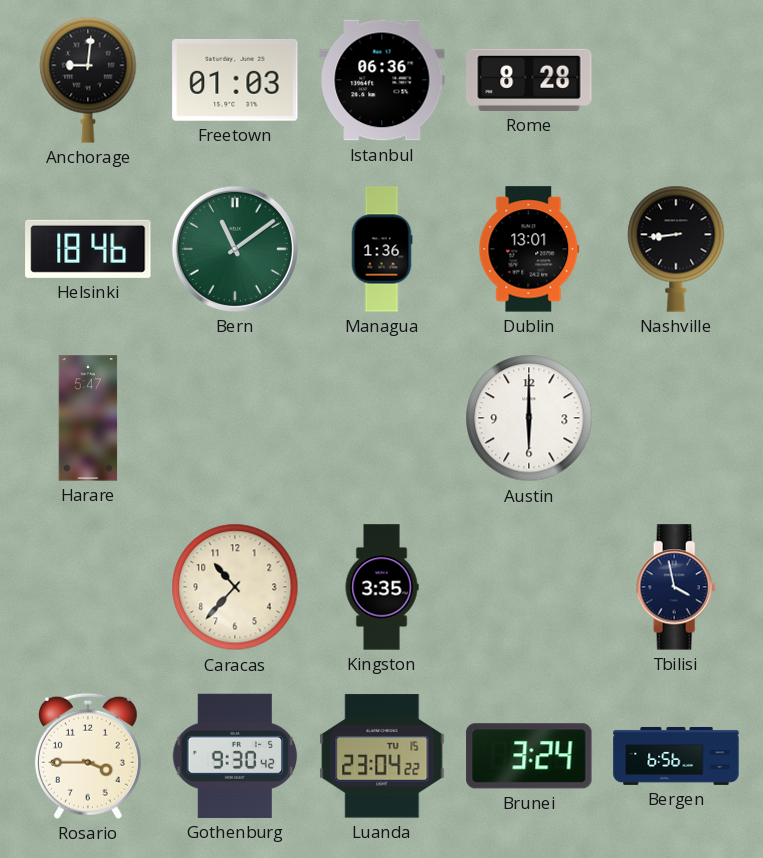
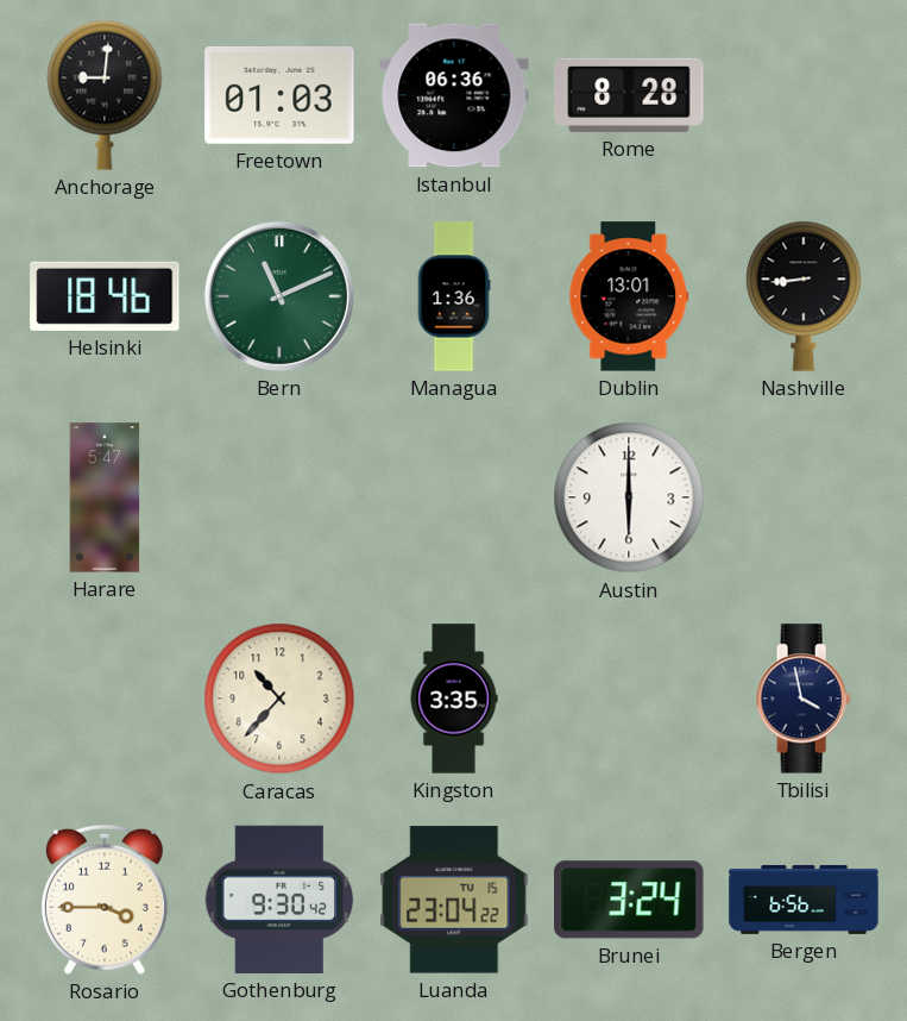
Bern: 11:09 -> 11:11 (279, 296)
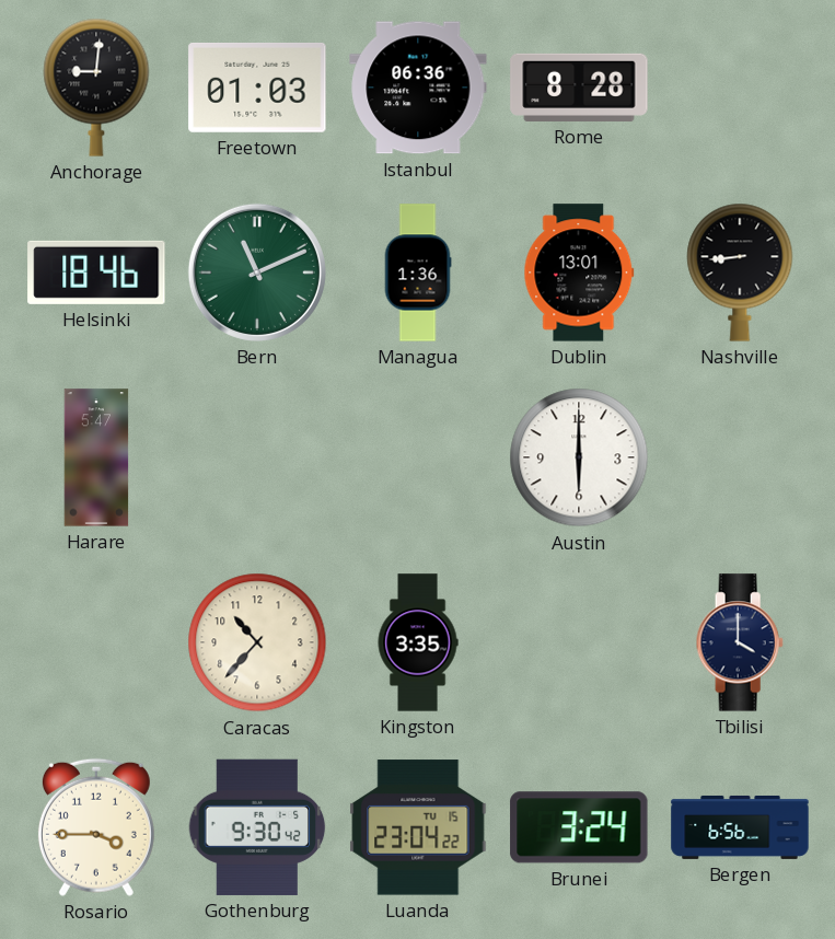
Tbilisi: 3:58 -> 4:00 (740, 642)
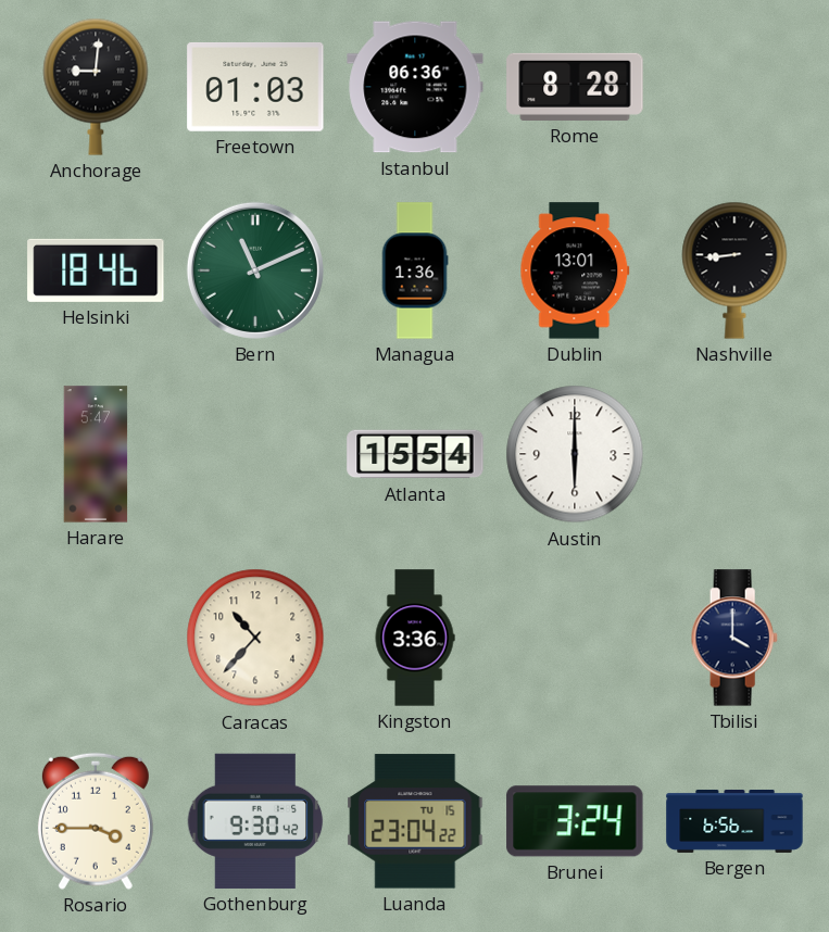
Atlanta: none -> 15:54 (415, 454)
Kingston: 3:35 -> 3:36 (415, 638)
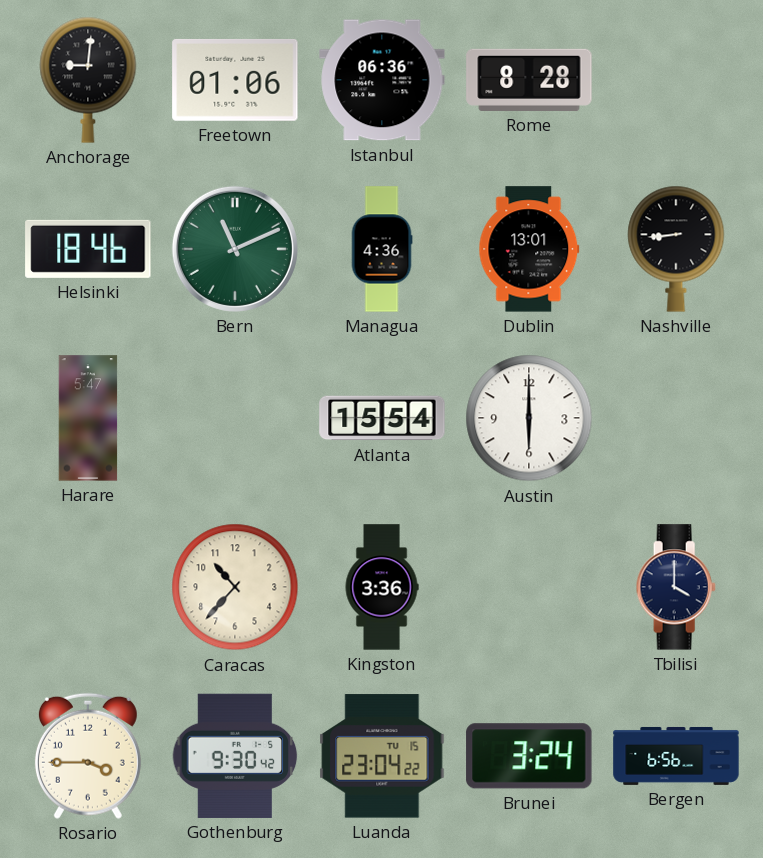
Freetown: 01:03 -> 01:06 (235, 80)
Managua: 1:36 -> 4:36 (382, 249)
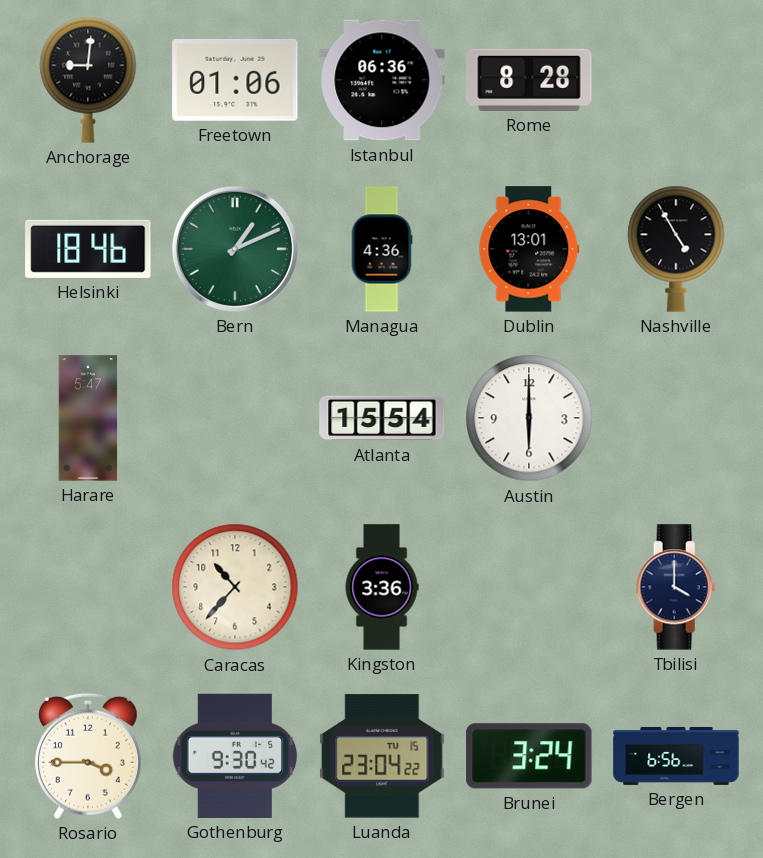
Bern: 11:11 -> 1:11 (235, 249)
Nashville: 8:44 -> 4:55 (676, 249)
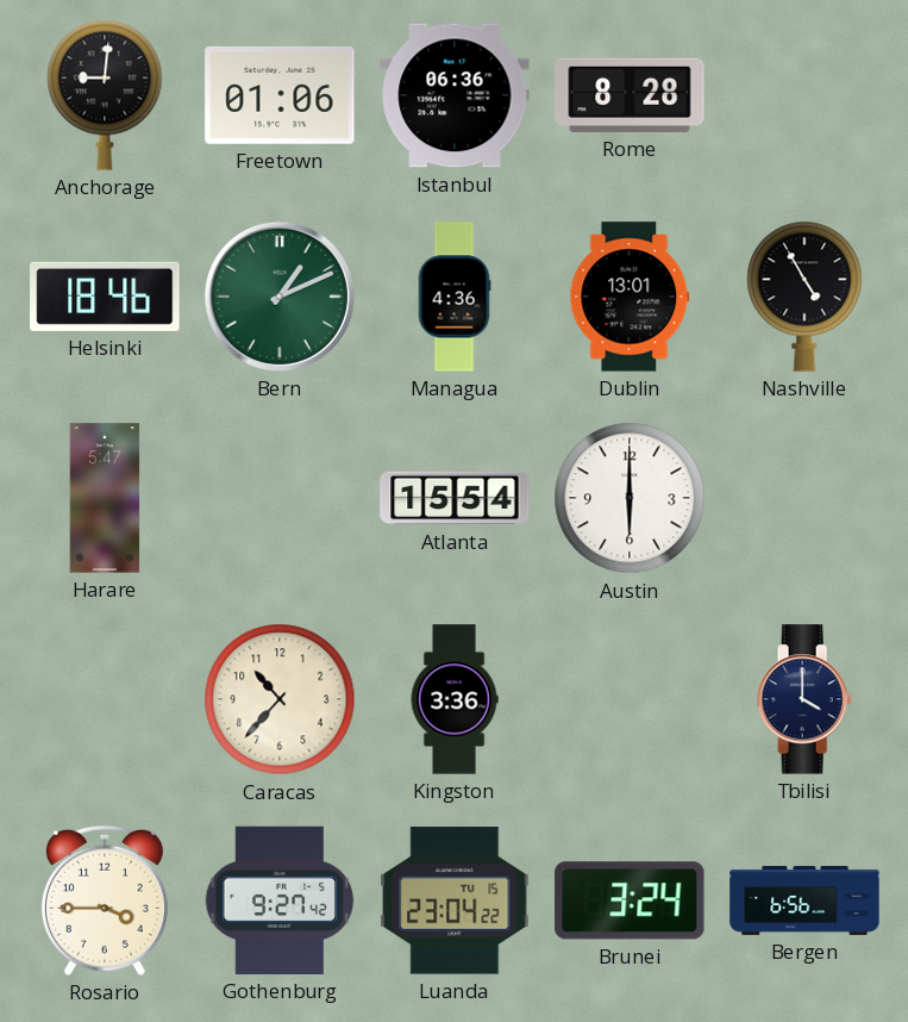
Gothenburg: 9:30 -> 9:27 (280, 901)
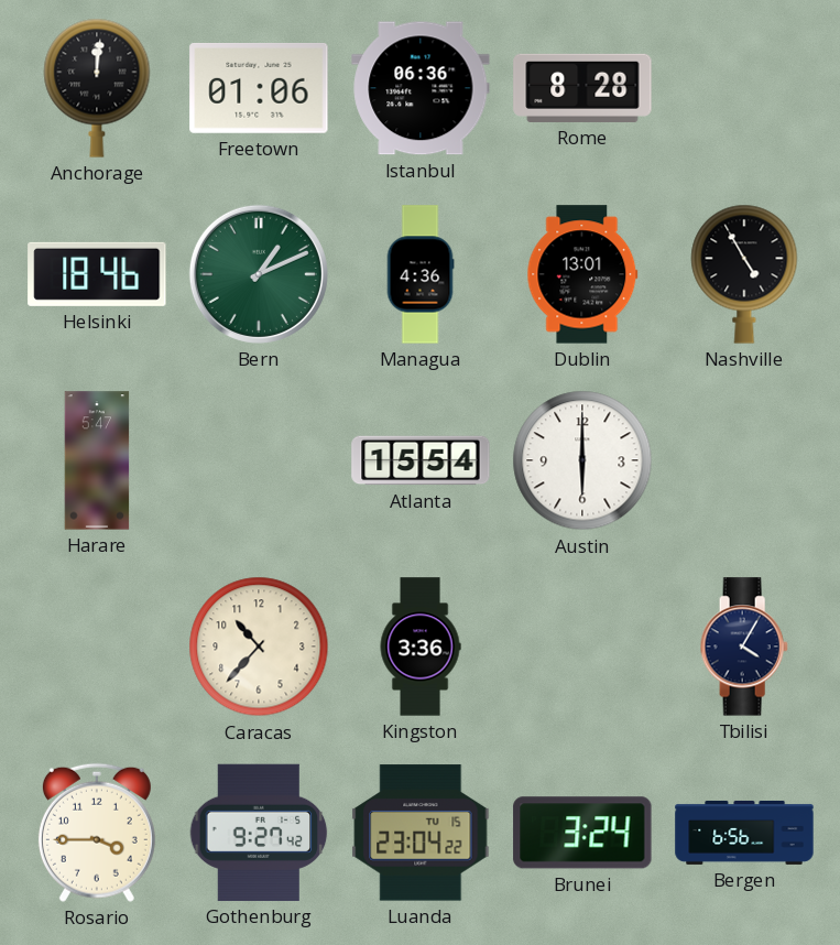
Anchorage: 9:01 -> 12:01 (97, 88)
Tbilisi: 4:00 -> 4:05 (744, 647)
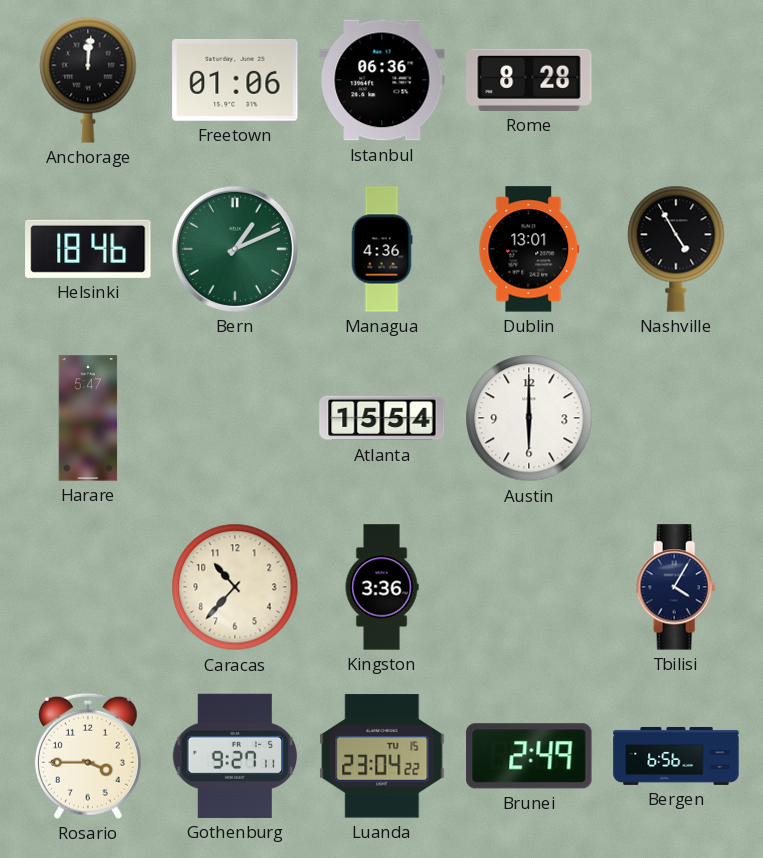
Gothenburg: 9:27:42 -> 9:27:11 (235, 756)
Brunei: 3:24 -> 2:49 (529, 756)
